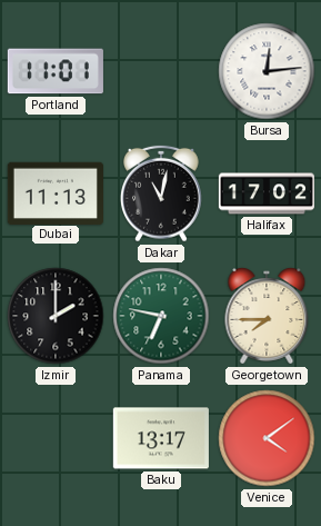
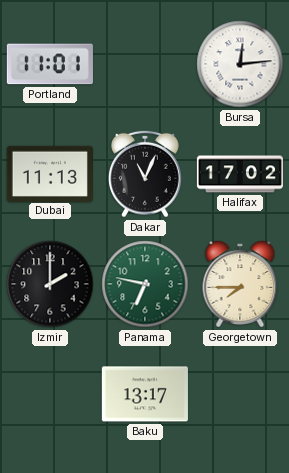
Dakar: 11:02 -> 11:04 (146, 174)
Venice: 4:09 -> none (267, 438)
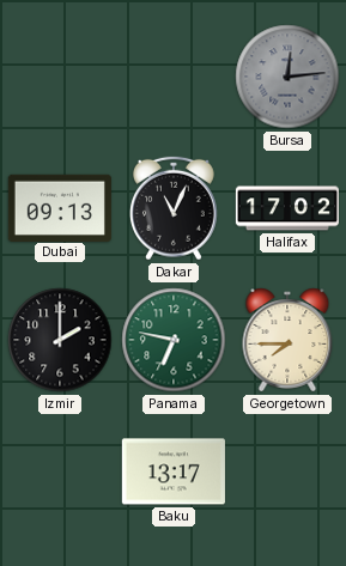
Portland: 11:01 -> none (50, 64)
Bursa dial: white -> grey (287, 77)
Dubai: 11:13 -> 09:13 (60, 207)
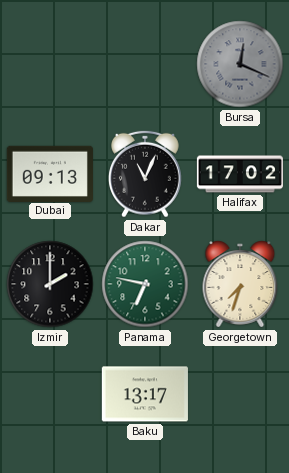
Bursa: 12:14 -> 12:19 (240, 64)
Georgetown: 7:45 -> 7:33 (240, 284)
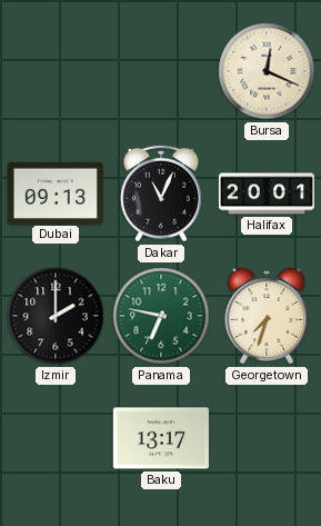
Bursa dial: grey -> cream (267, 71)
Halifax: 17:02 -> 20:01 (265, 193)
